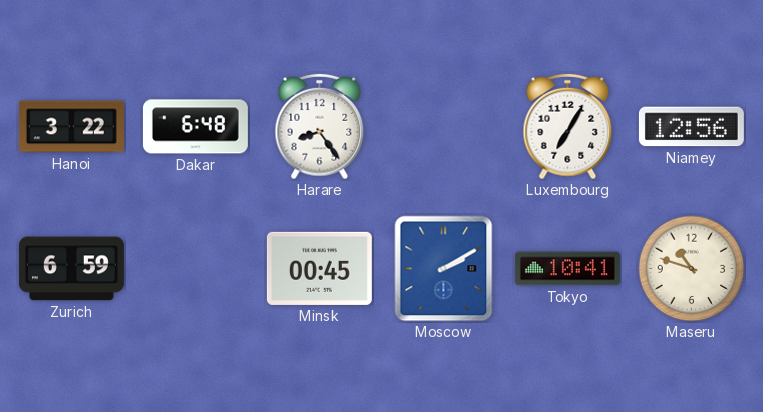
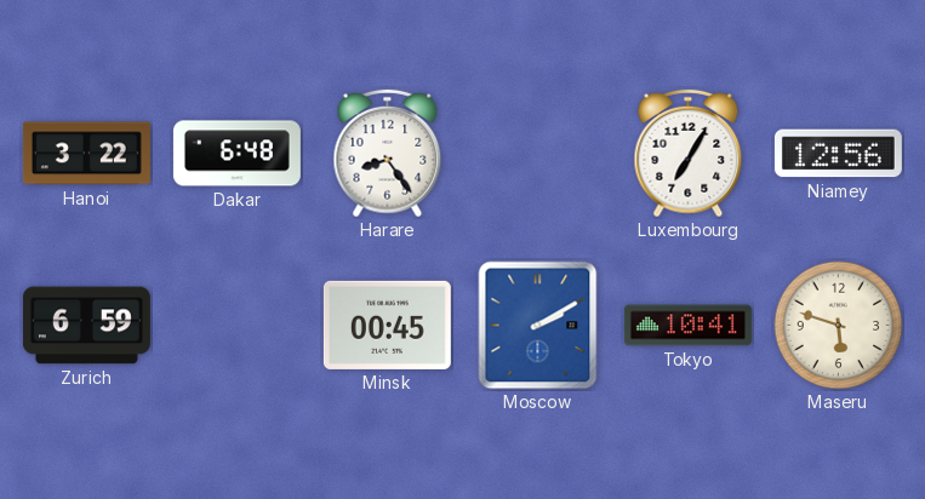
Maseru: 10:48 -> 5:48 (839, 326)
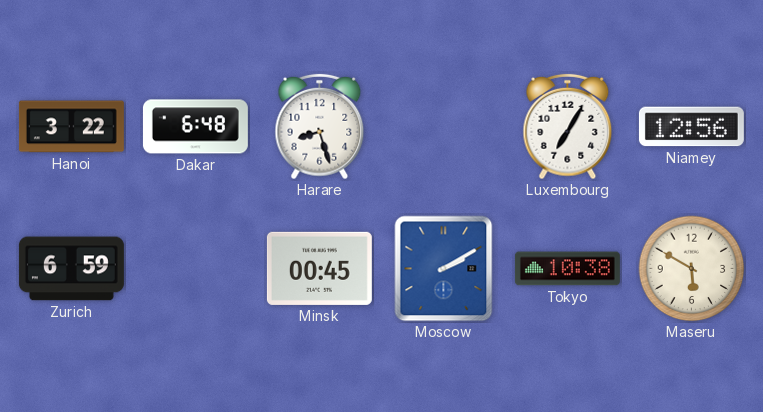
Harare: 8:24 -> 8:27 (320, 127)
Tokyo: 10:41 -> 10:38 (567, 269)
Maseru: 5:48 -> 5:50 (692, 269)
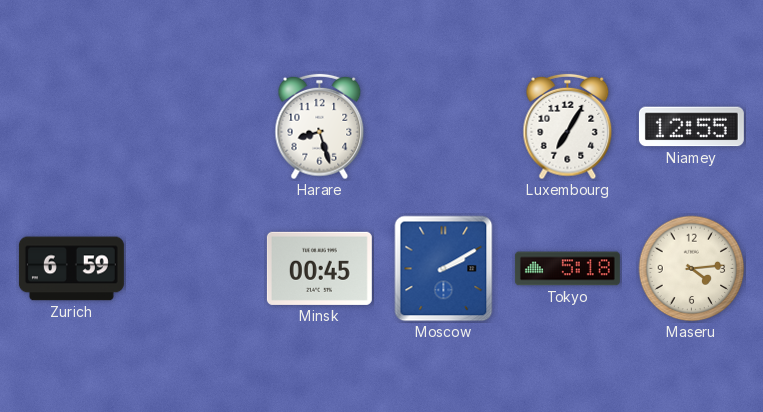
Hanoi: 3:22 -> none (71, 127)
Dakar: 6:48 -> none (195, 127)
Niamey: 12:56 -> 12:55 (691, 127)
Tokyo: 10:38 -> 5:18 (567, 269)
Maseru: 5:50 -> 4:14 (692, 269)
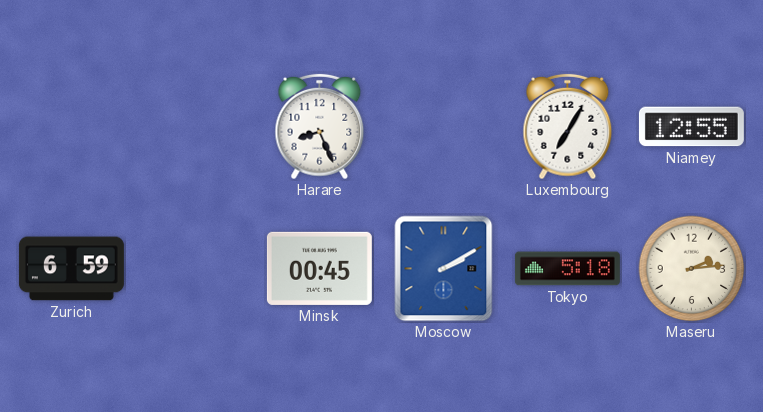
Harare: 8:27 -> 8:26 (320, 127)
Maseru: 4:14 -> 2:14 (692, 269)
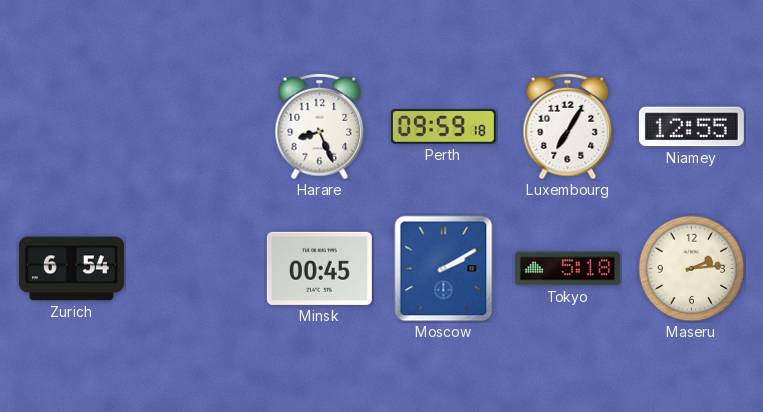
Perth: none -> 09:59 (443, 127)
Zurich: 6:59 -> 6:54 (71, 269)
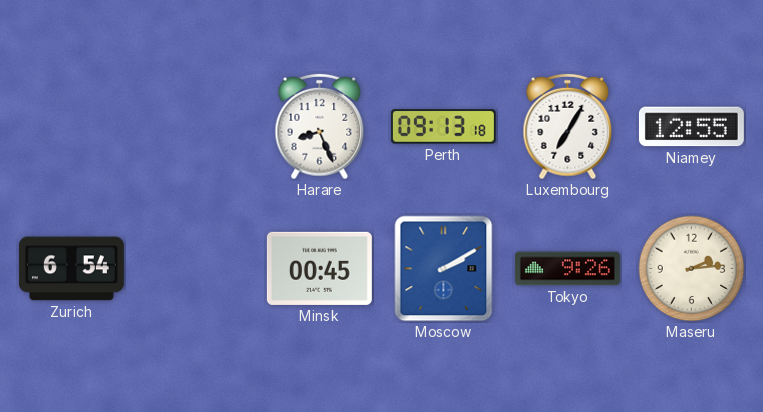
Perth: 09:59 -> 09:13 (443, 127)
Tokyo: 5:18 -> 9:26 (567, 269)
